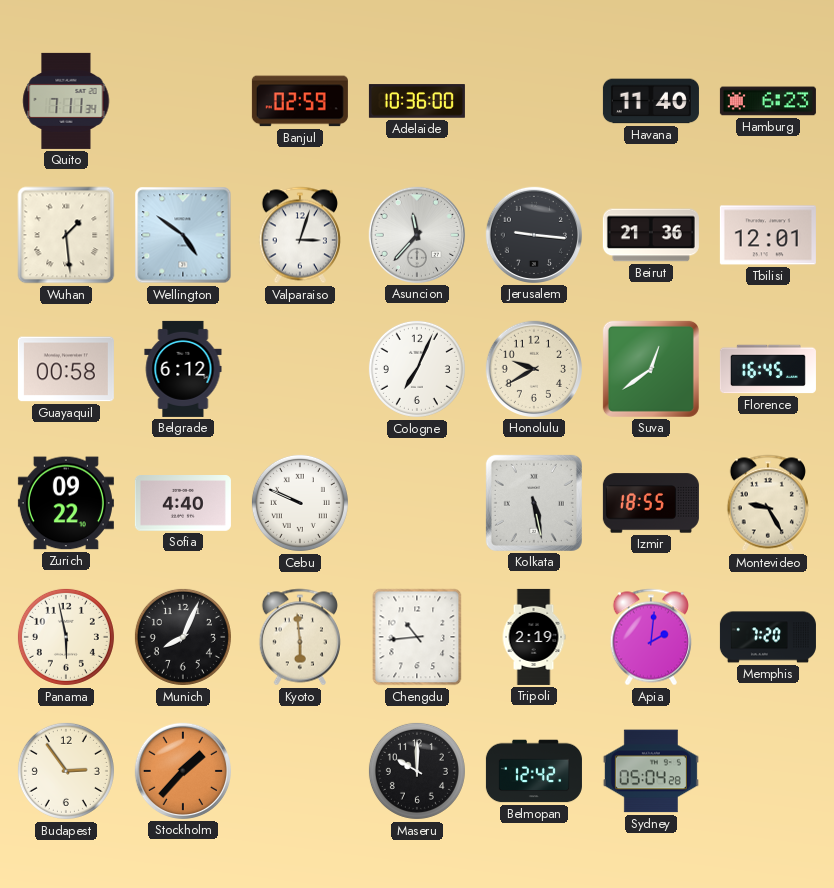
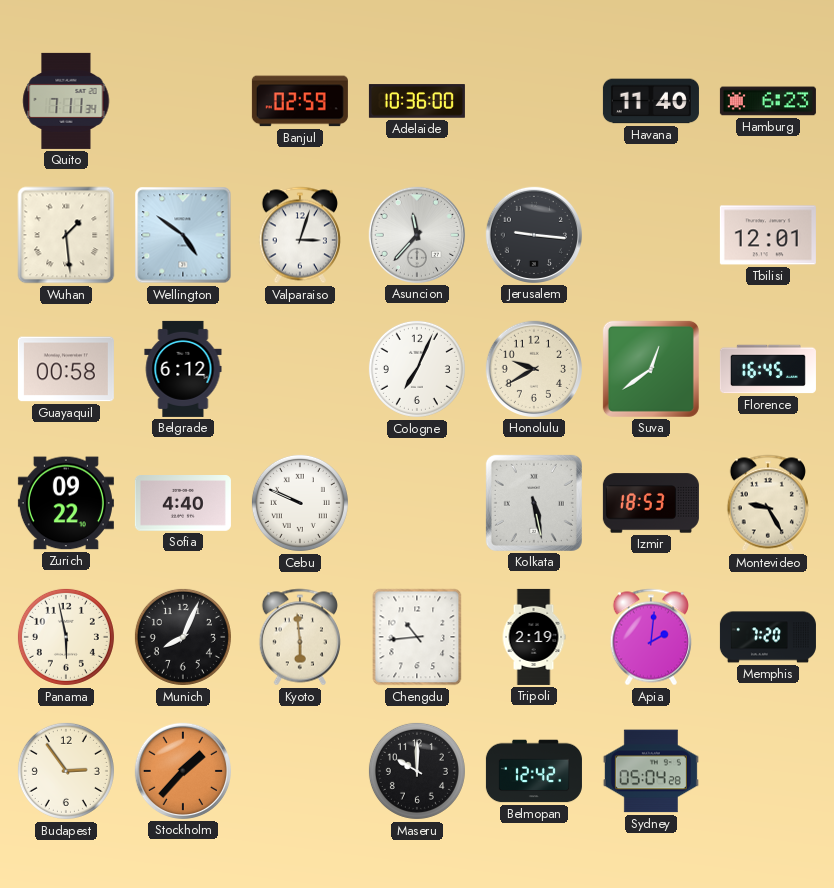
Beirut: 21:36 -> none (651, 235)
Izmir: 18:55 -> 18:53 (651, 503)
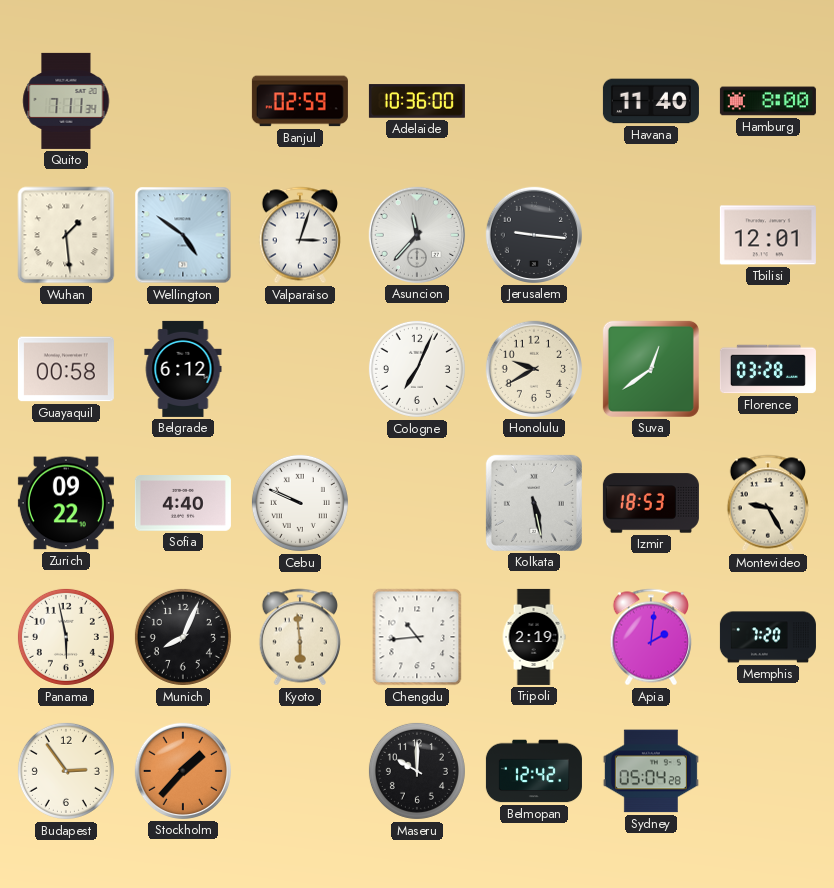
Hamburg: 6:23 -> 8:00 (768, 101)
Florence: 16:45 -> 03:28 (768, 369)
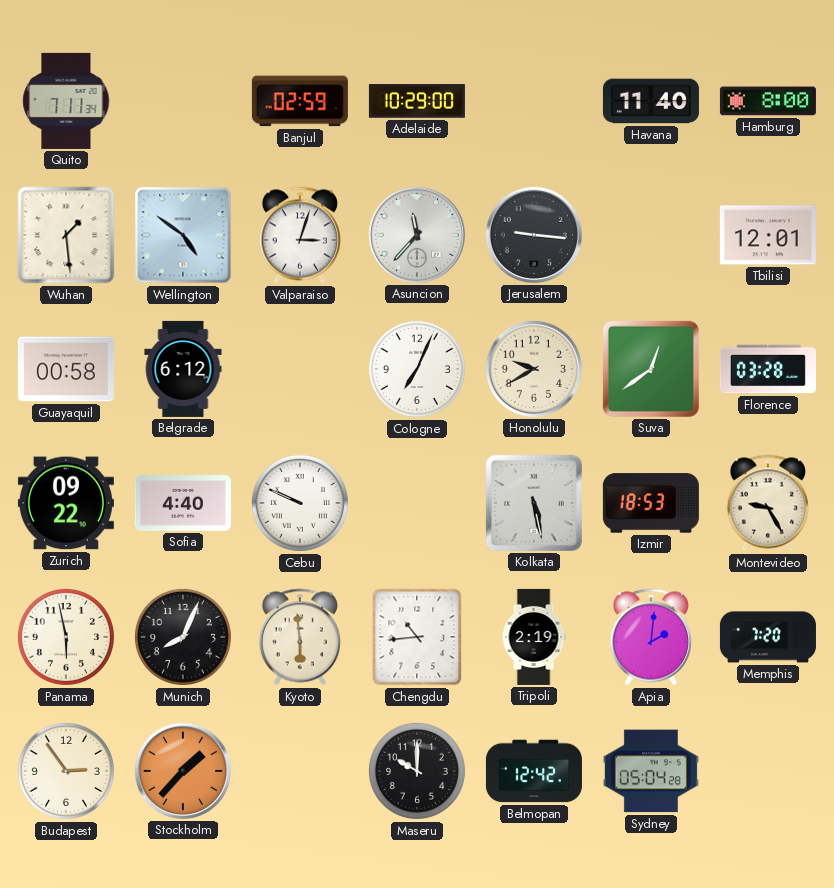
Adelaide: 10:36 -> 10:29 (417, 101)
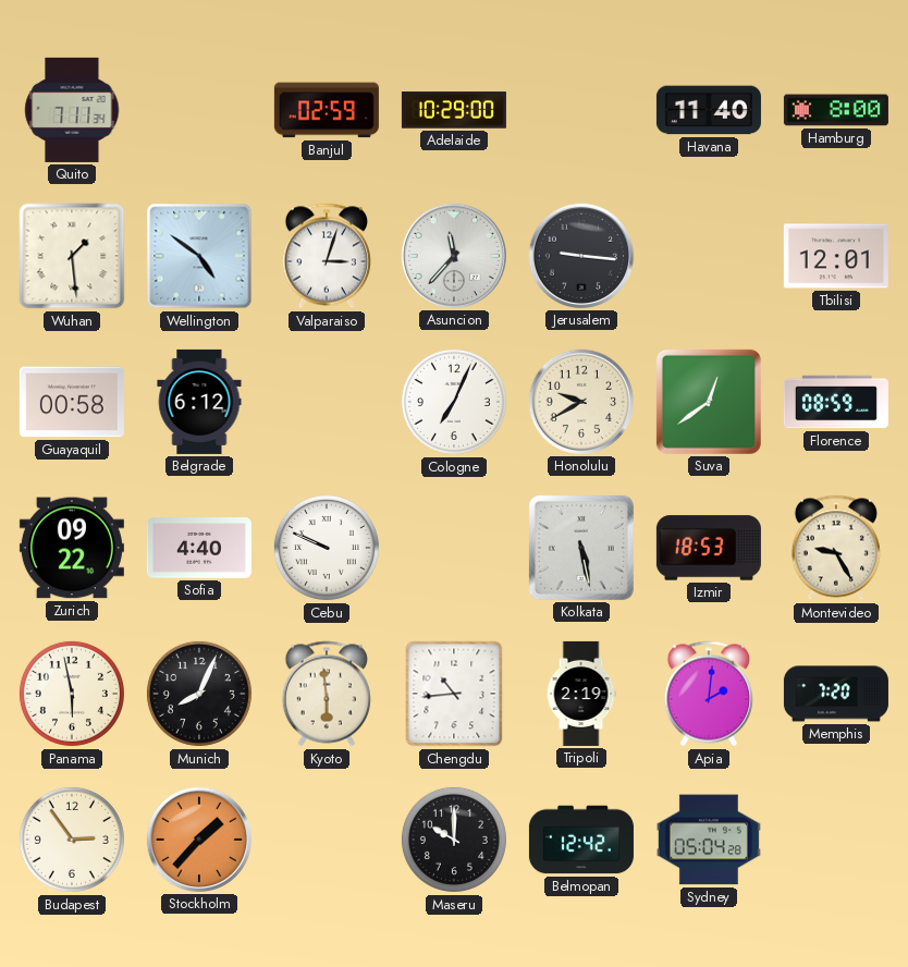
Florence: 03:28 -> 08:59 (836, 402)
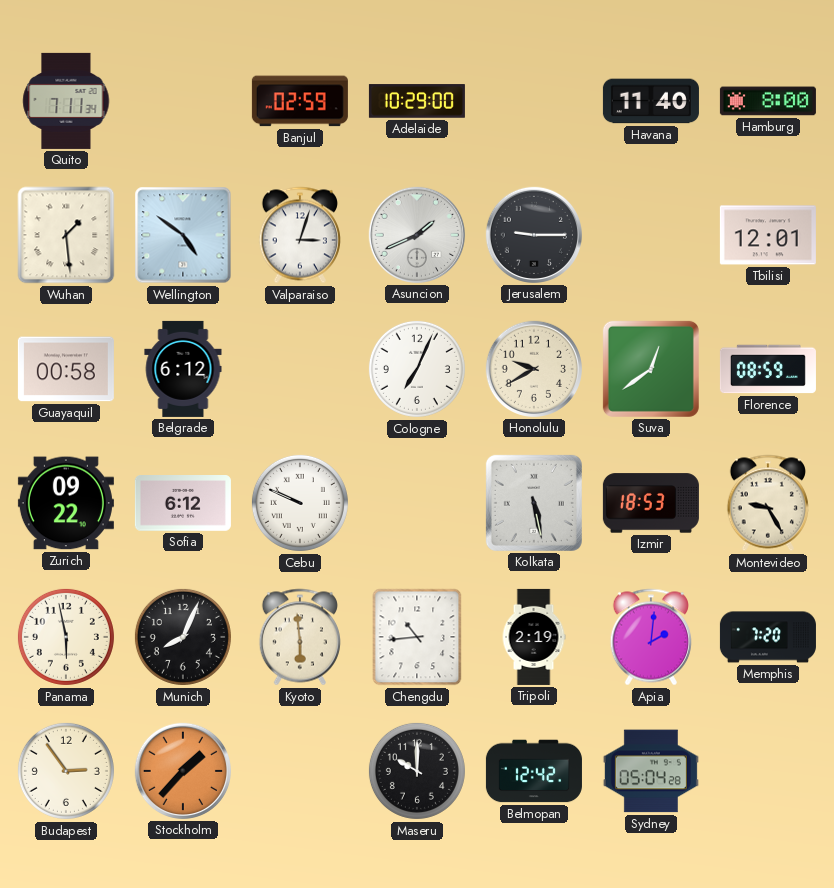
Asuncion: 11:37 -> 1:41 (417, 235)
Jerusalem: 9:16 -> 9:15 (534, 235)
Sofia: 4:40 -> 6:12 (183, 504)
